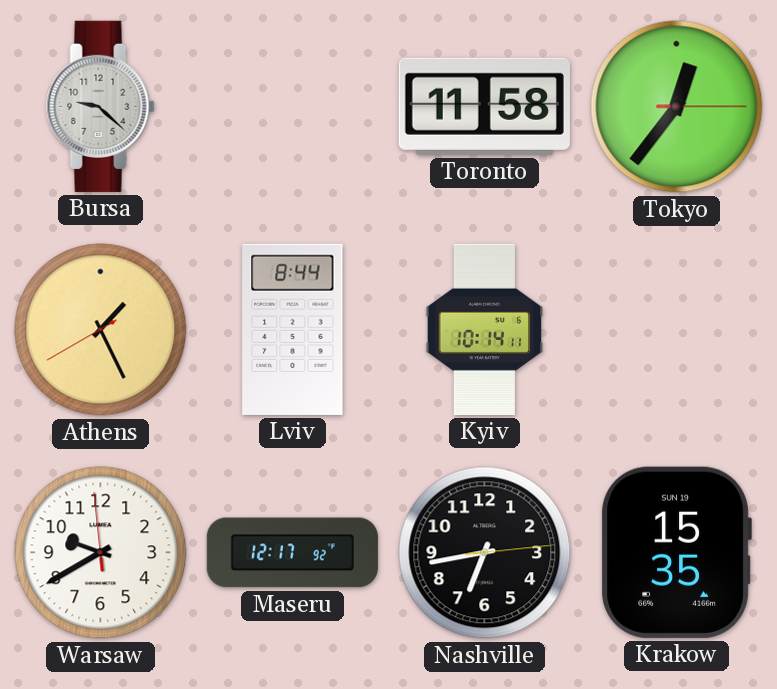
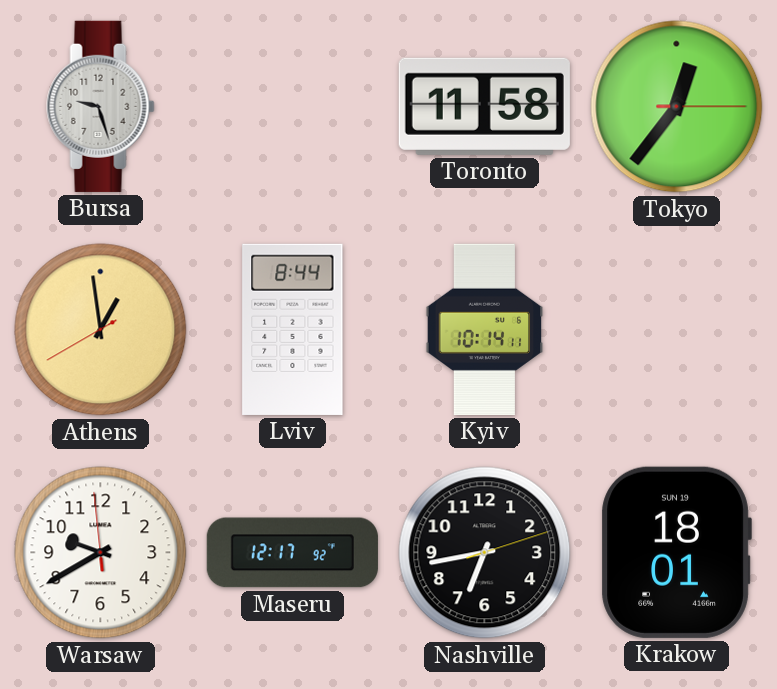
Bursa: 9:22 -> 9:27 (101, 106)
Athens: 1:25 -> 12:58 (101, 330)
Nashville: 6:43:14 -> 6:43:12 (485, 553)
Krakow: 15:35 -> 18:01 (676, 552)
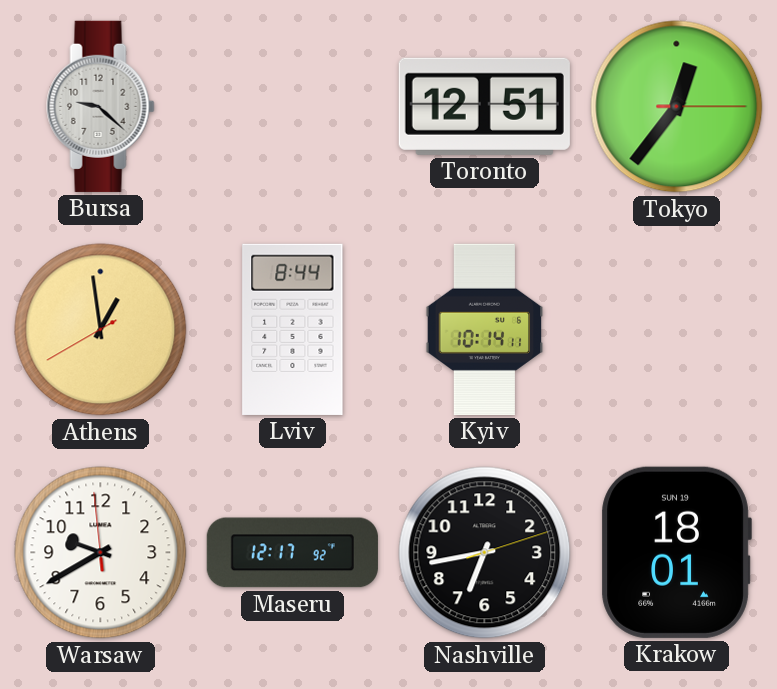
Bursa: 9:27 -> 9:22 (101, 106)
Toronto: 11:58 -> 12:51 (484, 106)
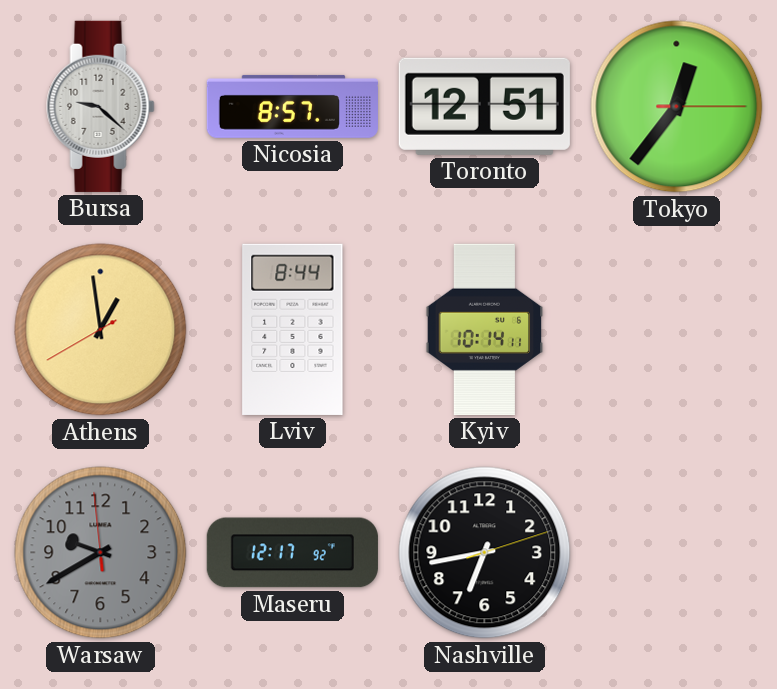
Nicosia: none -> 8:57 (292, 106)
Warsaw dial: white -> grey (101, 553)
Krakow: 18:01 -> none (676, 552)
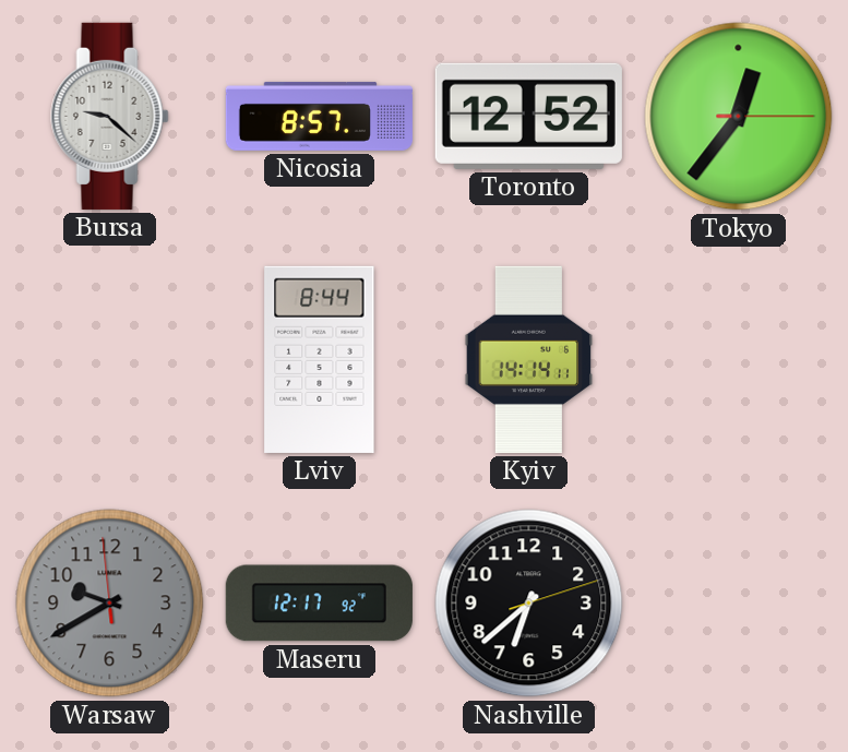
Toronto: 12:51 -> 12:52 (528, 116)
Athens: 12:58 -> none (101, 330)
Kyiv: 10:14 -> 14:14 (529, 359)
Nashville: 6:43 -> 6:38 (529, 604)
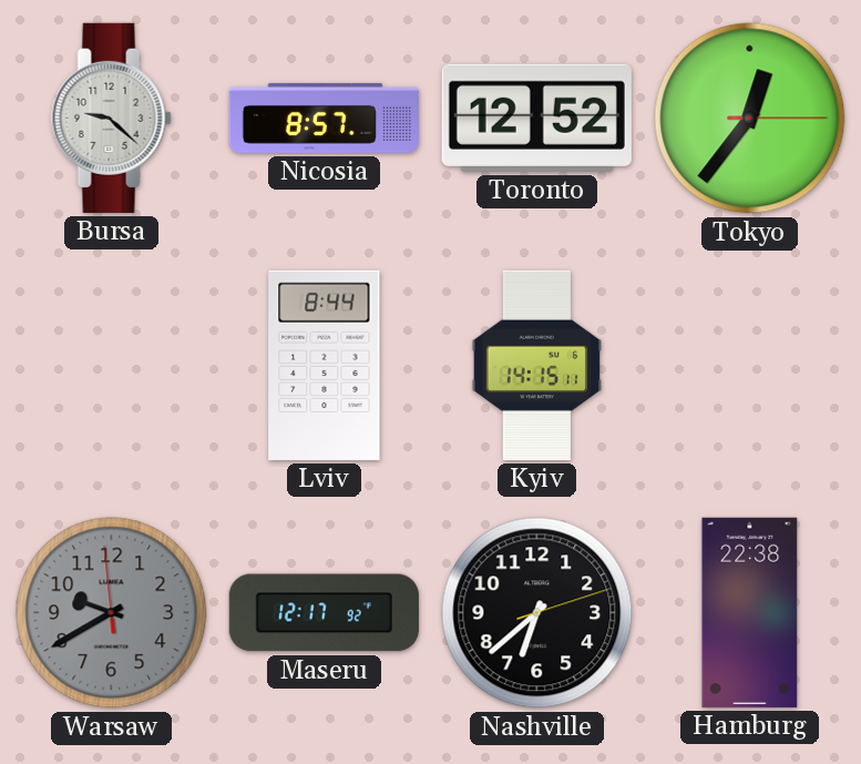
Kyiv: 14:14 -> 14:15 (537, 365)
Hamburg: none -> 22:38 (750, 612)
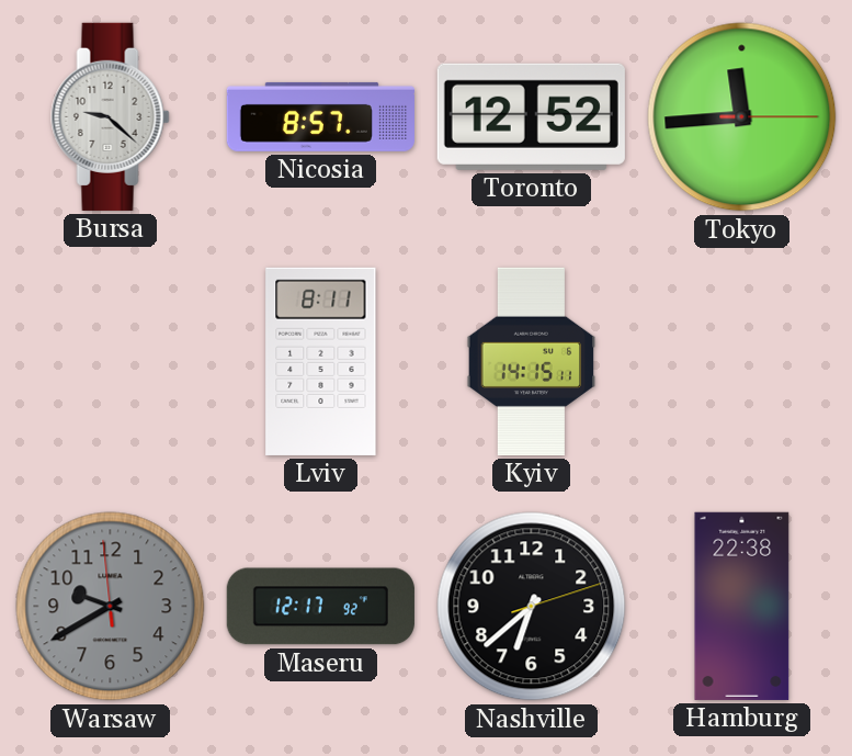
Tokyo: 12:36 -> 11:44 (742, 117)
Lviv: 8:44 -> 8:11 (321, 361)
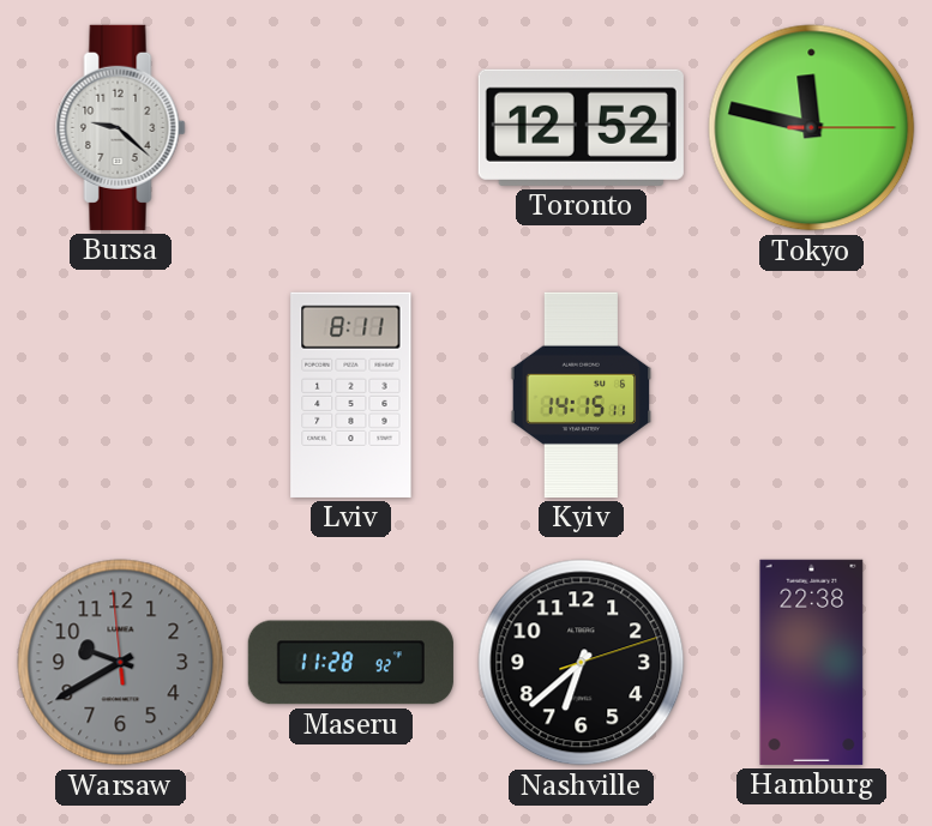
Nicosia: 8:57 -> none (320, 116)
Tokyo: 11:44 -> 11:47 (812, 128)
Maseru: 12:17 -> 11:28 (350, 663)
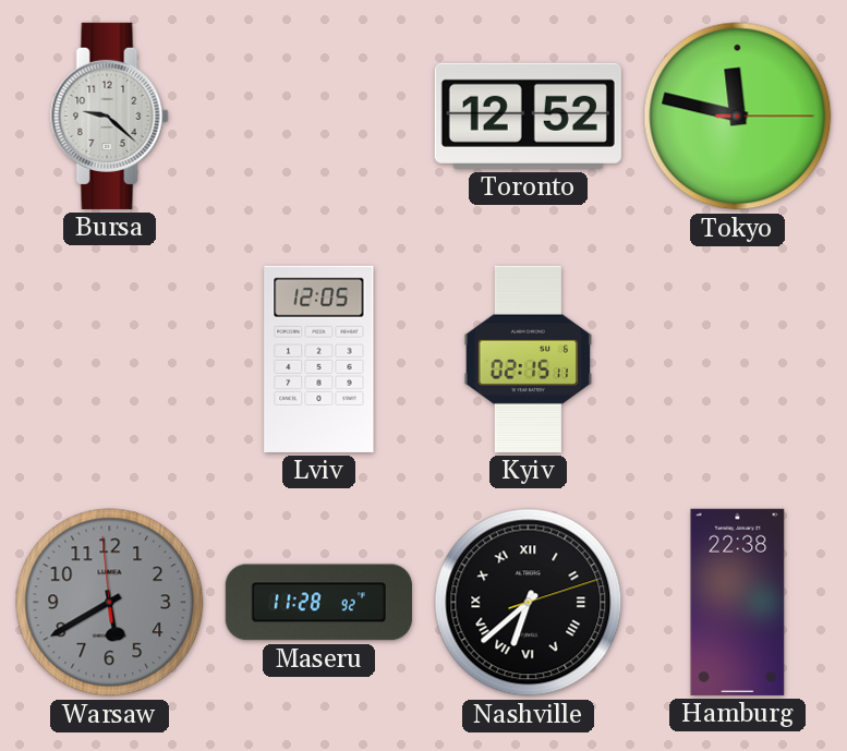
Lviv: 8:11 -> 12:05 (319, 359)
Kyiv: 14:15 -> 02:15 (529, 359)
Warsaw: 9:39 -> 5:39 (110, 603)
Nashville numerals: Arabic -> Roman (529, 603)
